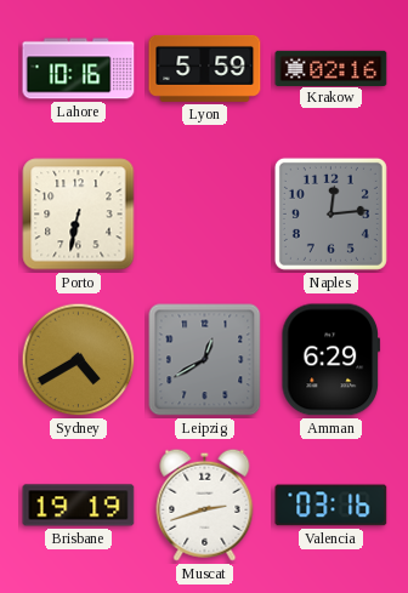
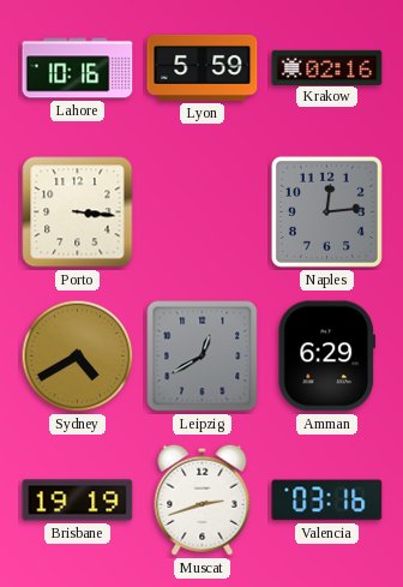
Porto: 6:32 -> 3:16 (78, 212)
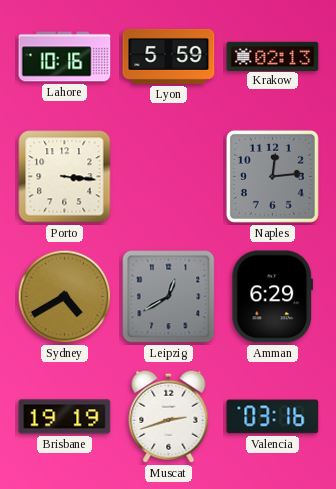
Krakow: 02:16 -> 02:13 (273, 56)
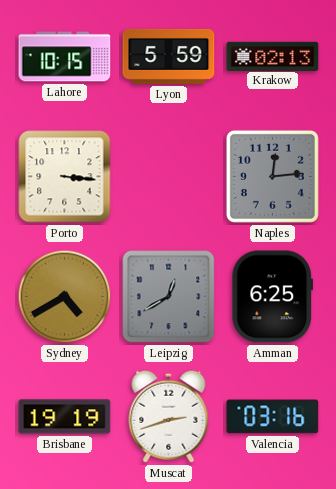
Lahore: 10:16 -> 10:15 (65, 57)
Amman: 6:29 -> 6:25 (273, 297)
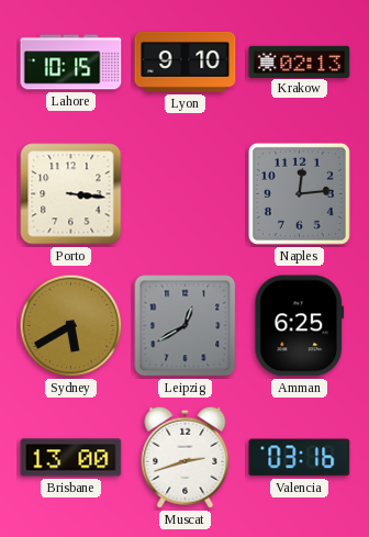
Lyon: 5:59 -> 9:10 (186, 61)
Sydney: 4:40 -> 5:40 (71, 326)
Brisbane: 19:19 -> 13:00 (71, 458)
